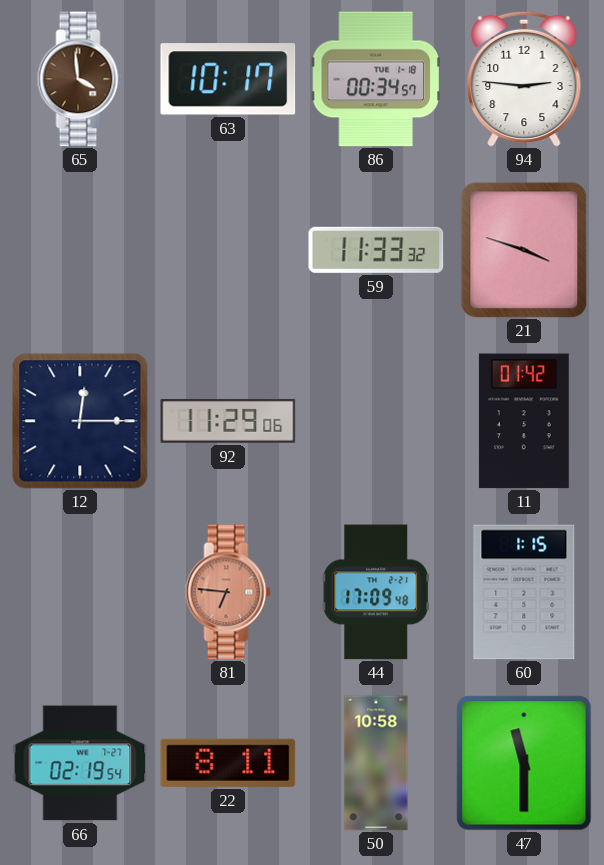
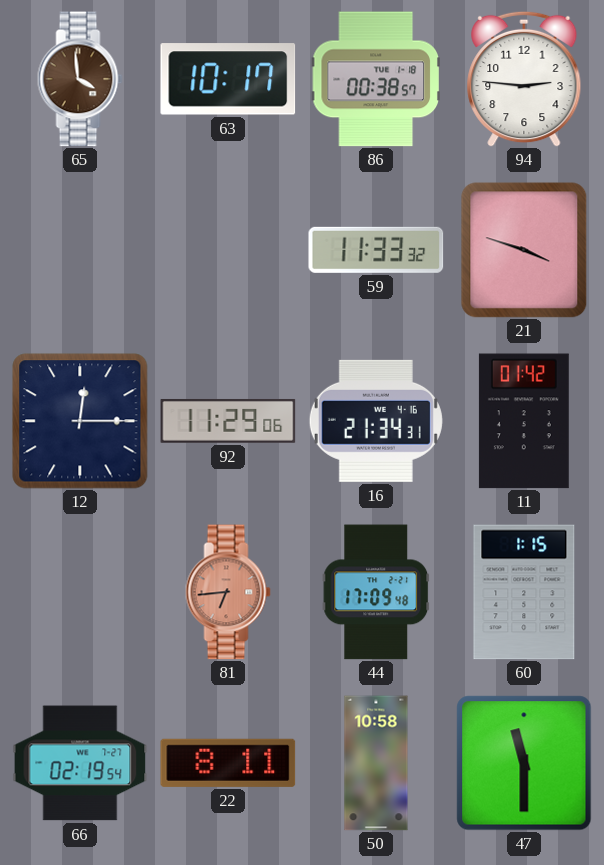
86: 00:34 -> 00:38 (376, 79)
16: none -> 21:34 (376, 421)
81: 6:46 -> 6:44 (228, 592)
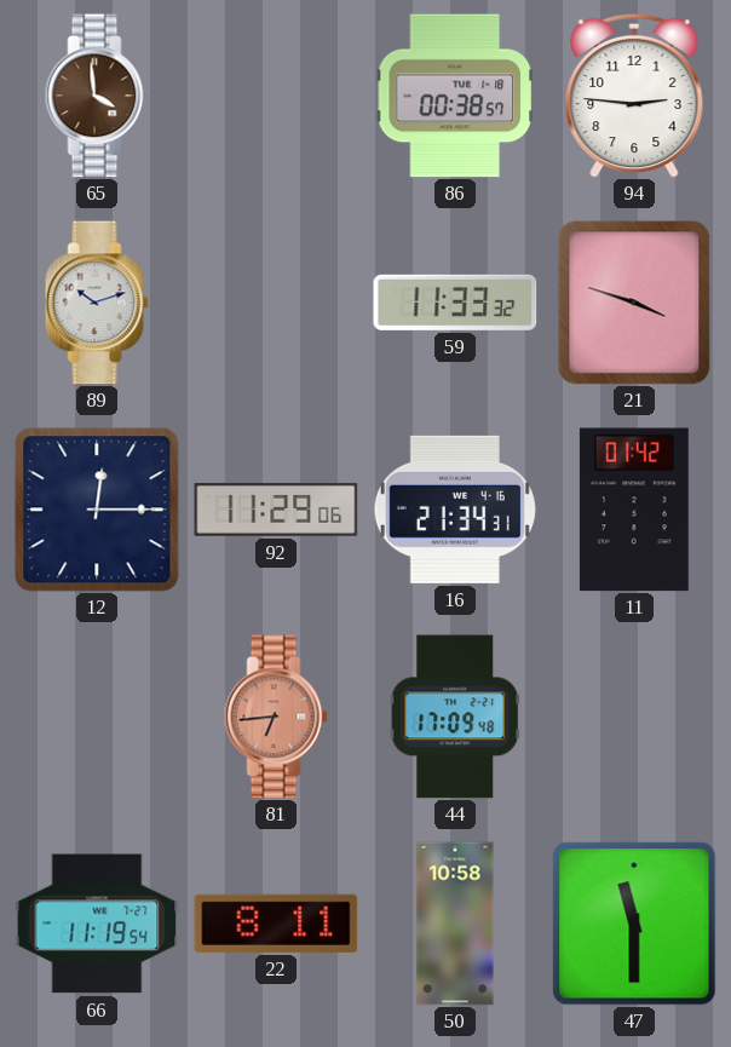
63: 10:17 -> none (228, 79)
89: none -> 10:12 (97, 303)
60: 1:15 -> none (524, 592)
66: 02:19 -> 11:19 (97, 924)
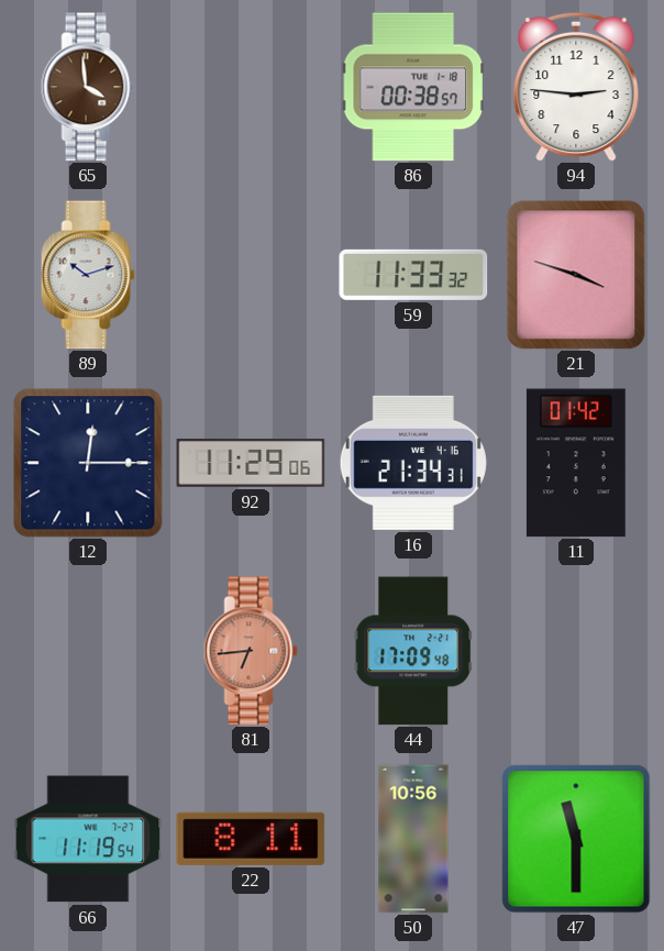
50: 10:58 -> 10:56 (413, 839)
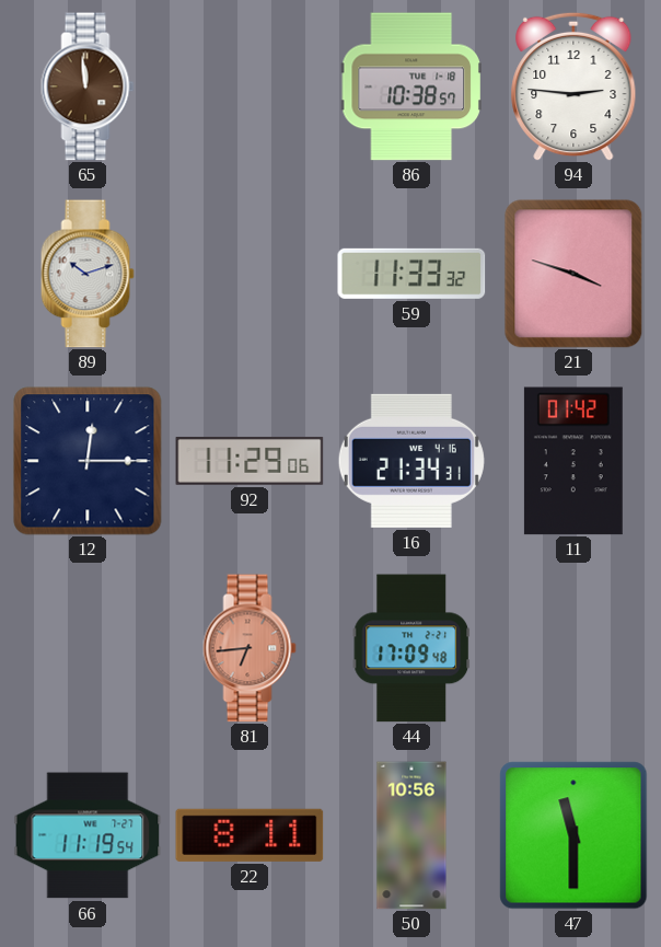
65: 3:59 -> 11:59 (88, 86)
86: 00:38 -> 10:38 (411, 86)
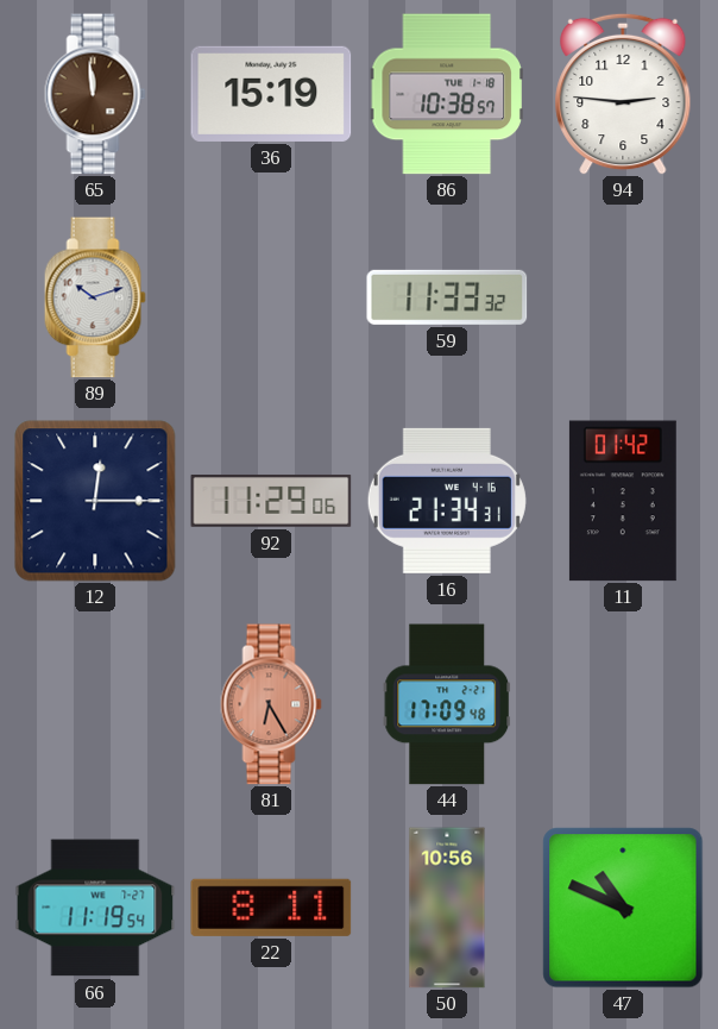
36: none -> 15:19 (271, 94)
21: 3:48 -> none (573, 274)
81: 6:44 -> 6:25 (271, 704)
47: 11:30 -> 10:49 (623, 908)
